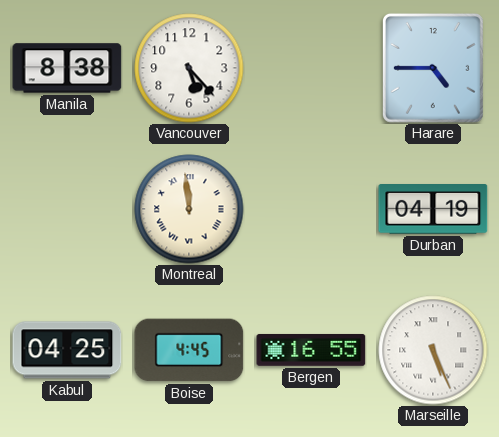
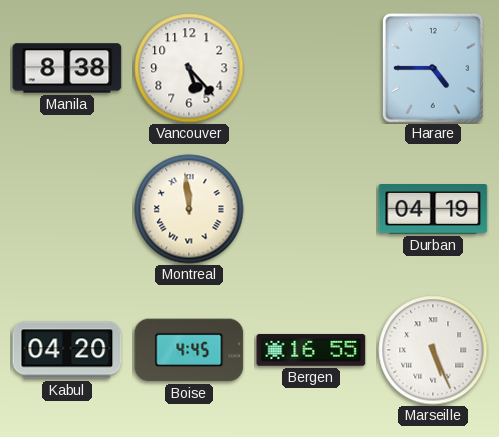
Kabul: 04:25 -> 04:20 (67, 350)
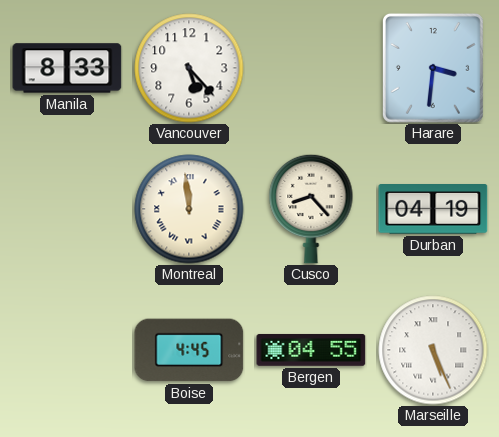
Manila: 8:38 -> 8:33 (67, 68)
Harare: 4:45 -> 3:31 (433, 68)
Cusco: none -> 8:23 (311, 209)
Kabul: 04:20 -> none (67, 350)
Bergen: 16:55 -> 04:55 (311, 350)
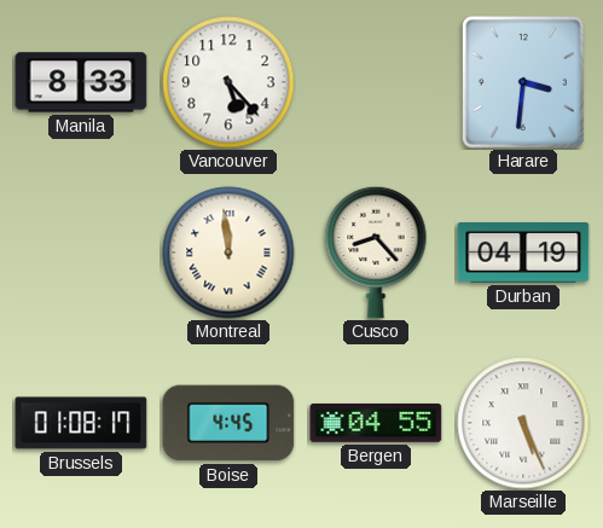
Brussels: none -> 01:08 (81, 423)
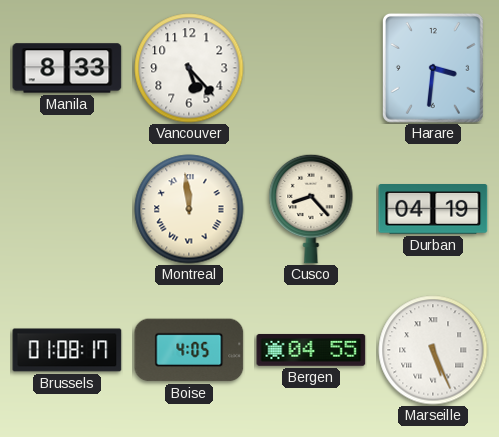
Boise: 4:45 -> 4:05 (189, 350)
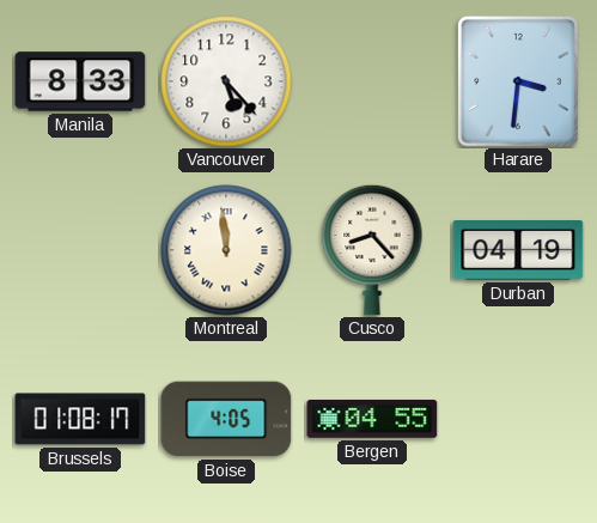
Marseille: 5:26 -> none (433, 350)
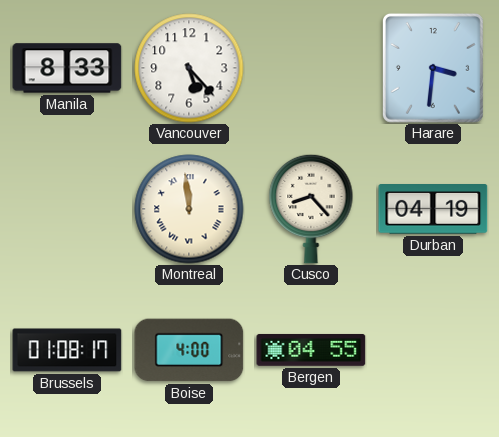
Boise: 4:05 -> 4:00 (189, 350)
